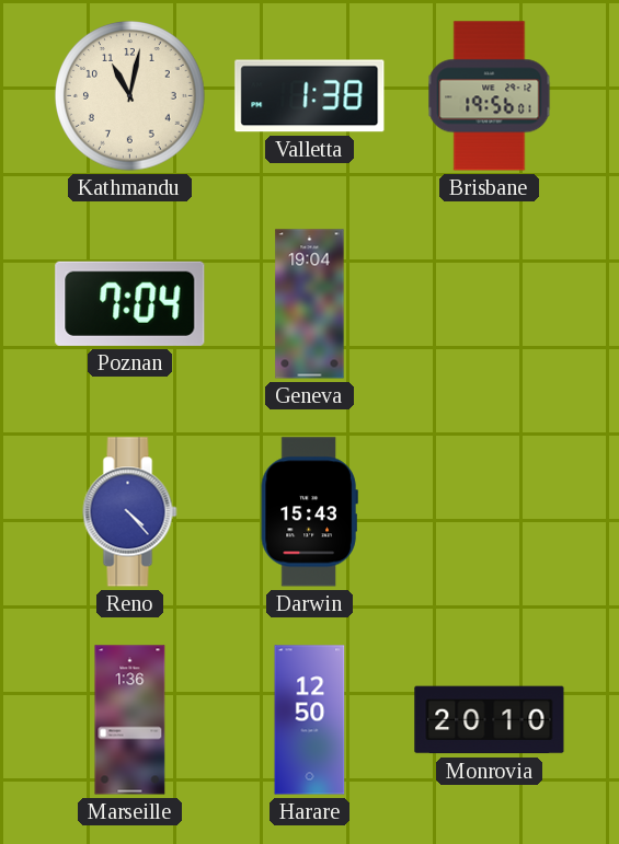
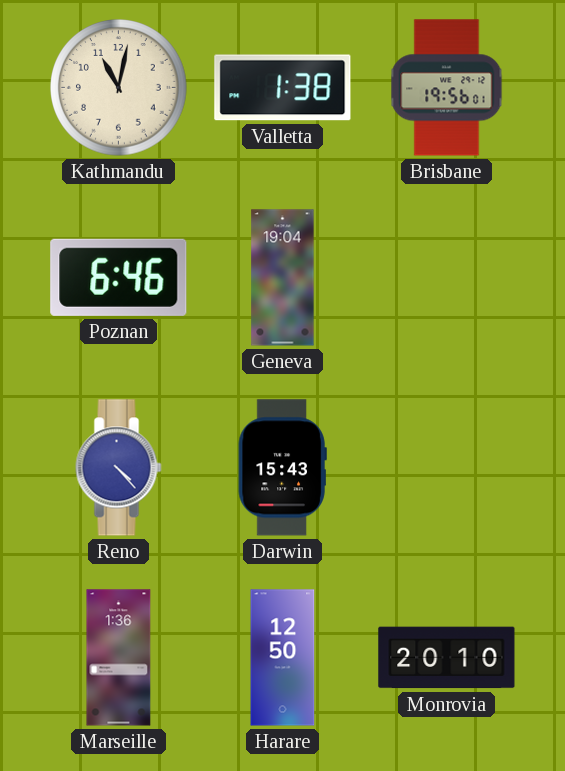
Poznan: 7:04 -> 6:46 (119, 277)
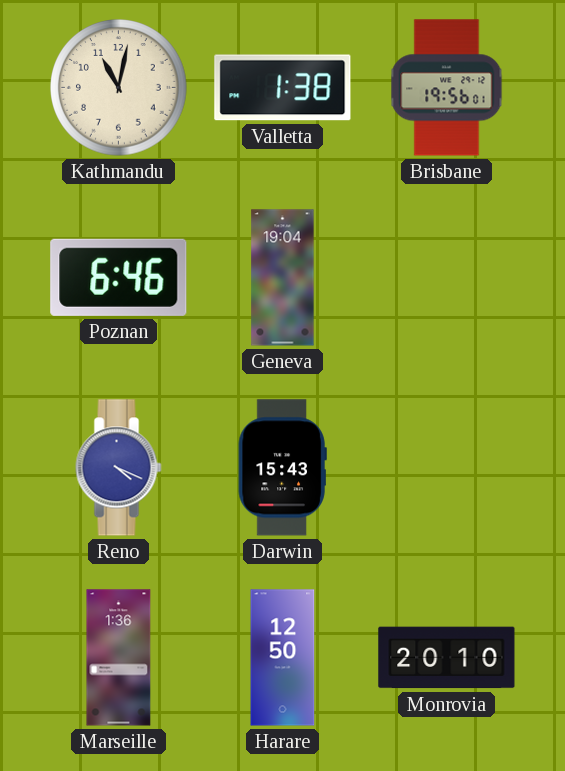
Reno: 4:23 -> 4:19 (119, 468)
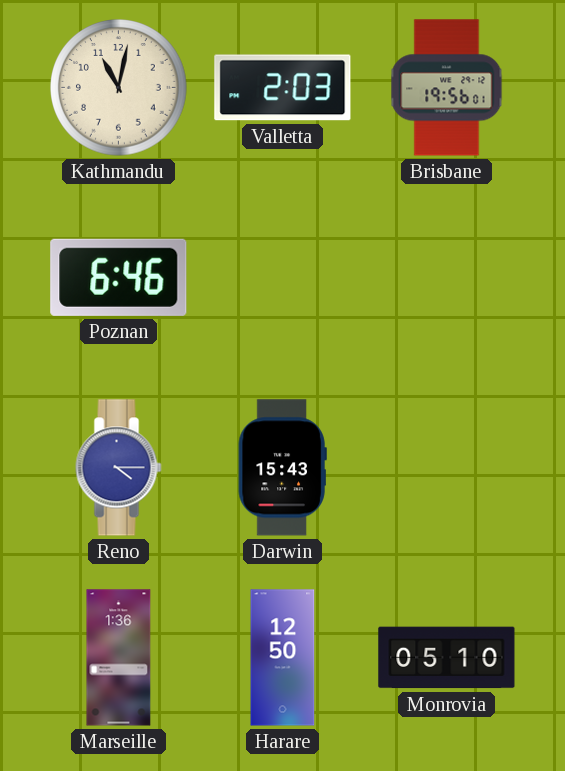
Valletta: 1:38 -> 2:03 (283, 88)
Geneva: 19:04 -> none (283, 278)
Reno: 4:19 -> 4:15 (119, 468)
Monrovia: 20:10 -> 05:10 (447, 658)
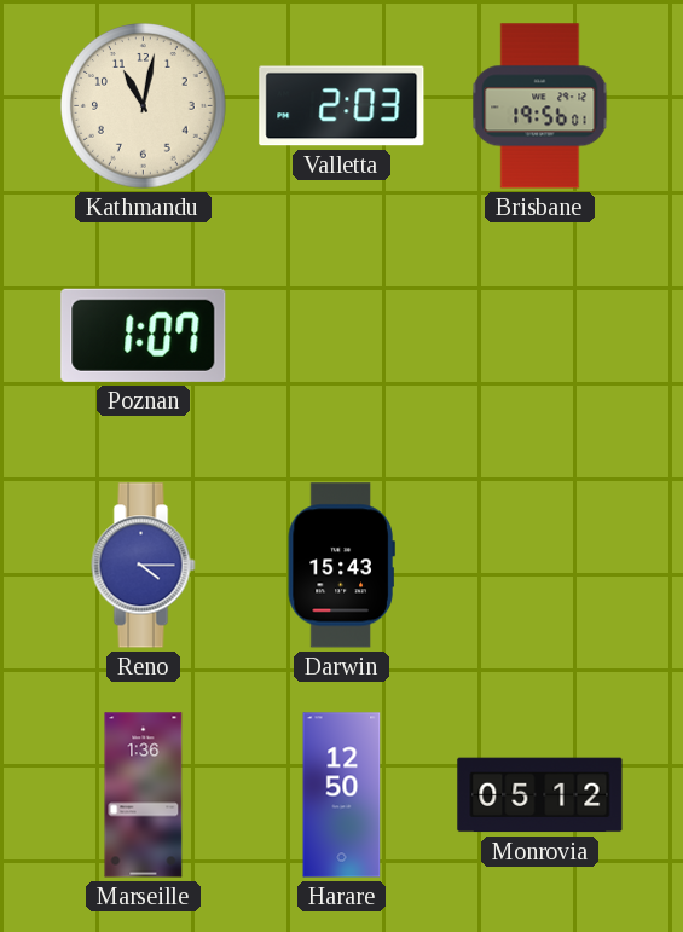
Poznan: 6:46 -> 1:07 (144, 335)
Monrovia: 05:10 -> 05:12 (540, 795)
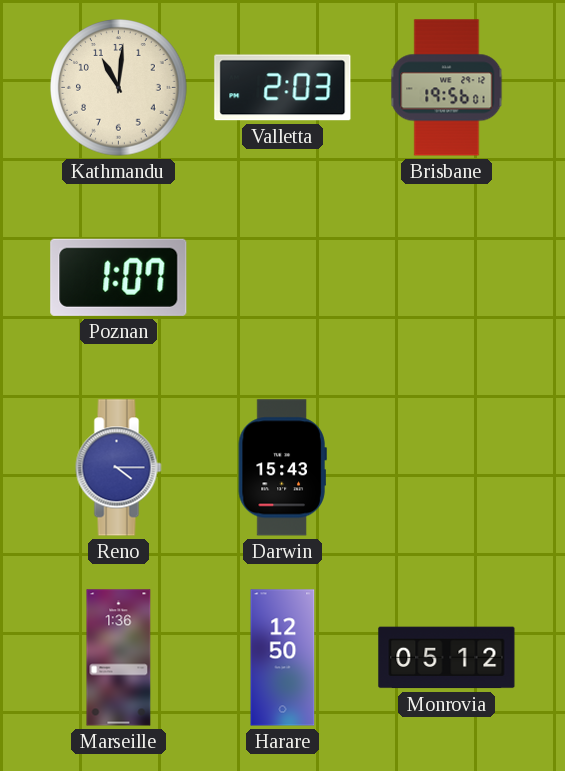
Kathmandu: 11:02 -> 11:01 (119, 88)
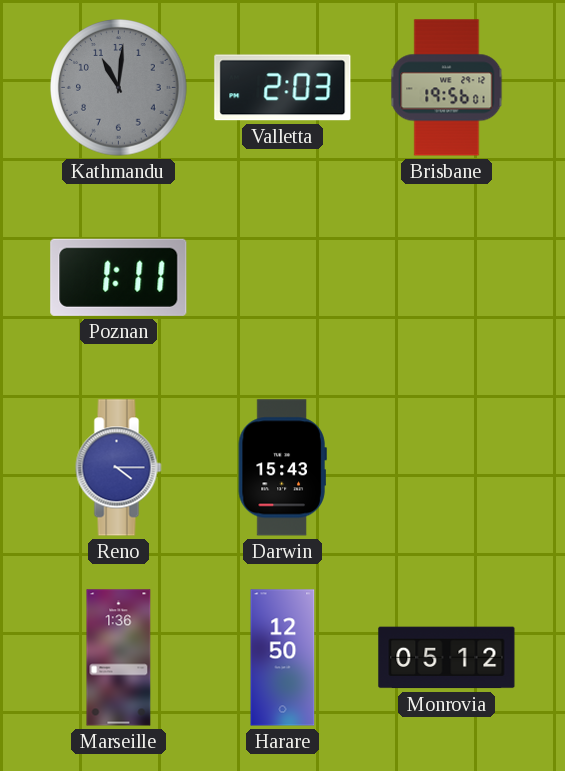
Kathmandu dial: cream -> grey (119, 88)
Poznan: 1:07 -> 1:11 (119, 277)
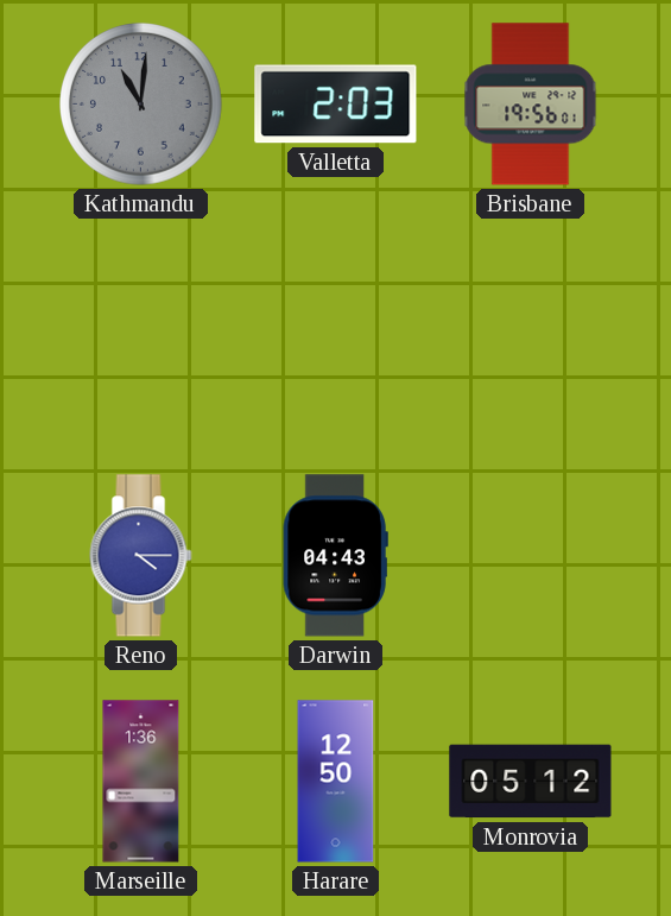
Poznan: 1:11 -> none (119, 277)
Darwin: 15:43 -> 04:43 (335, 556)
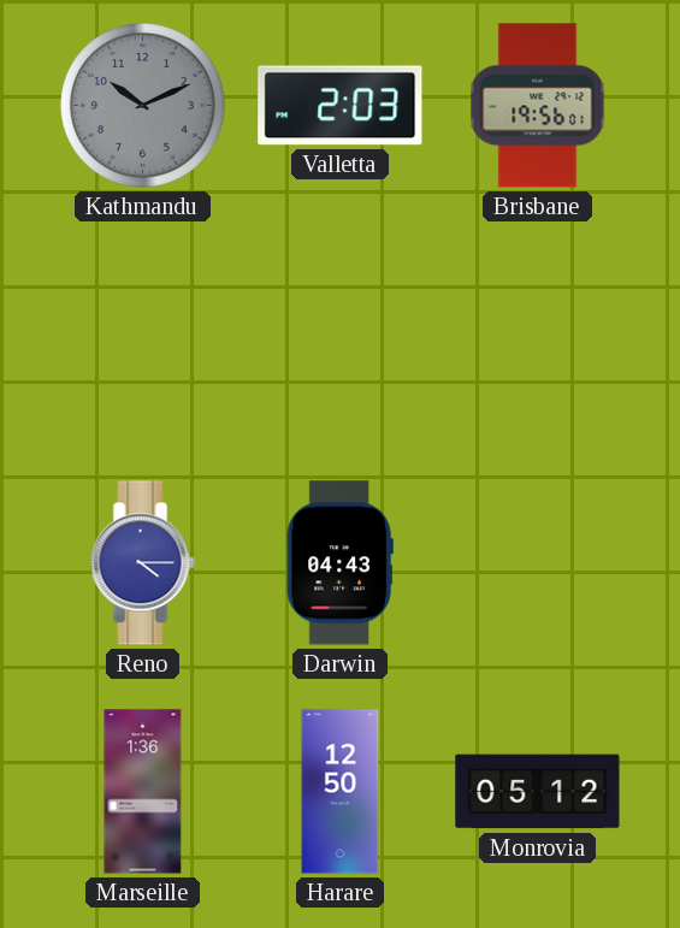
Kathmandu: 11:01 -> 10:11 (143, 106)
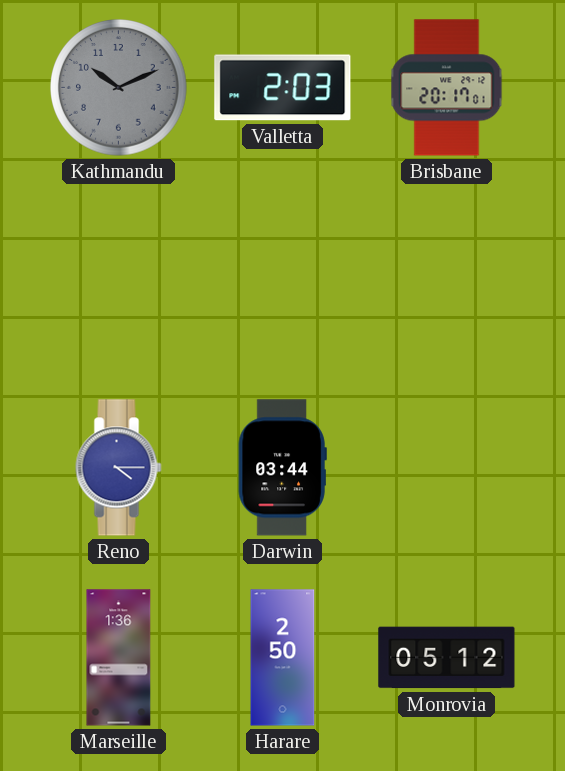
Brisbane: 19:56 -> 20:17 (447, 88)
Darwin: 04:43 -> 03:44 (282, 468)
Harare: 12:50 -> 2:50 (283, 658)
